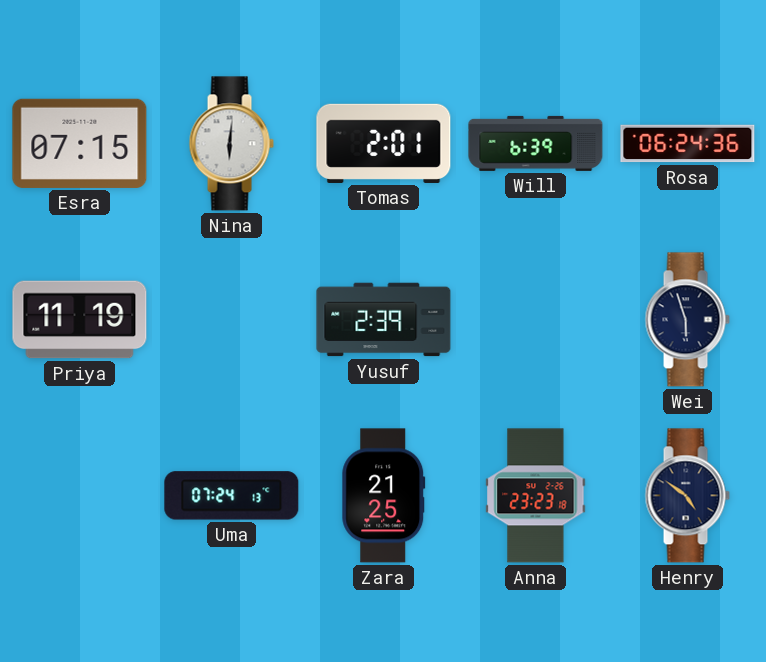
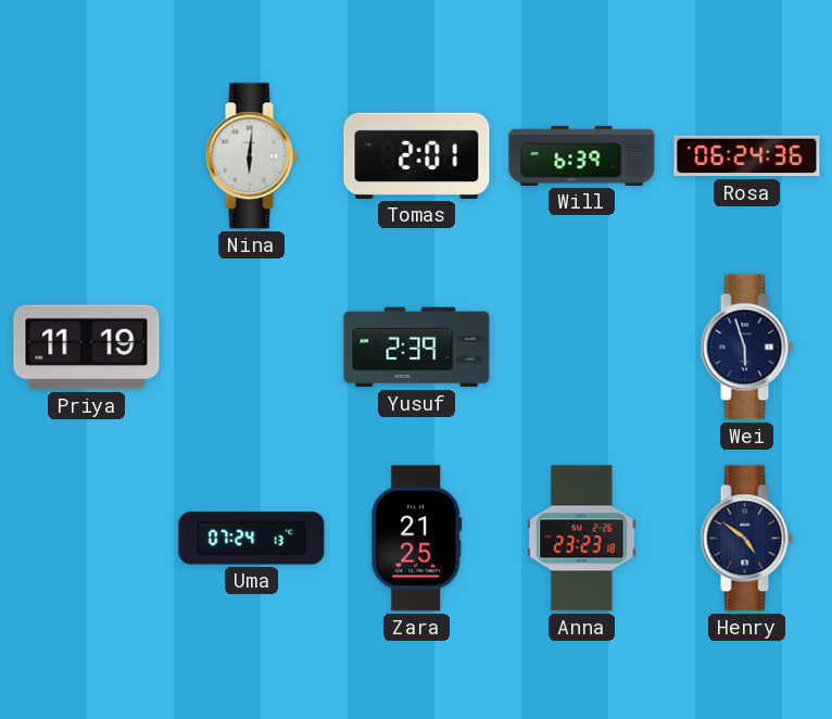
Esra: 07:15 -> none (80, 143)
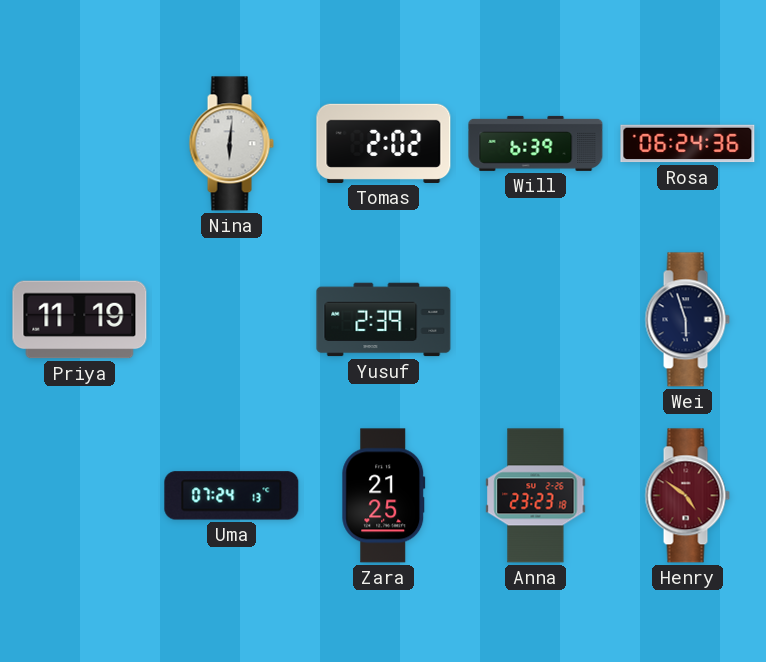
Tomas: 2:01 -> 2:02 (384, 143)
Henry dial: navy -> burgundy (687, 496)
